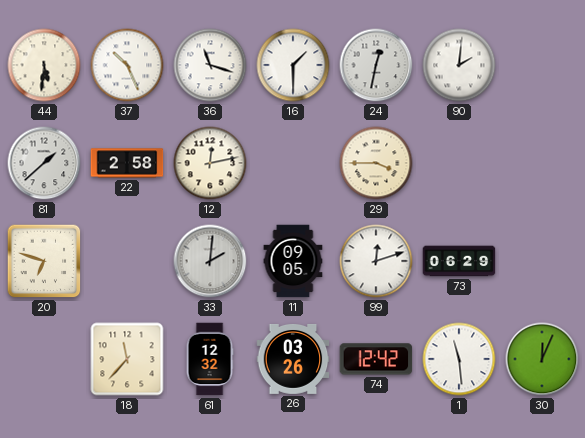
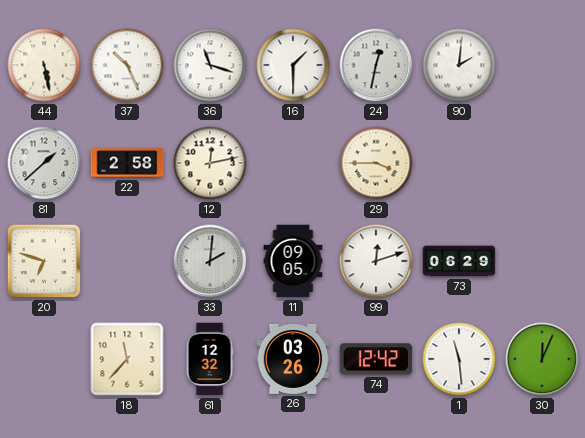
44: 5:31 -> 5:28 (44, 65)
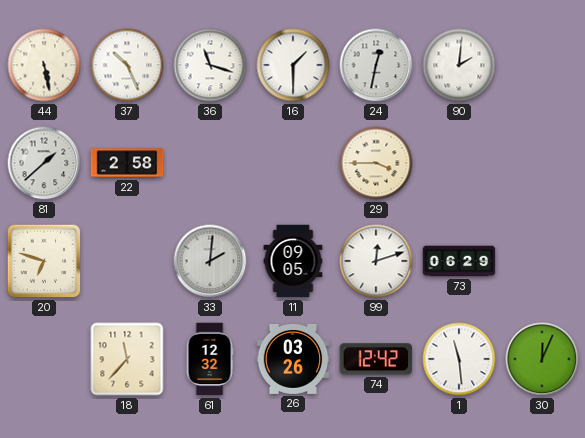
12: 12:13 -> none (210, 163)
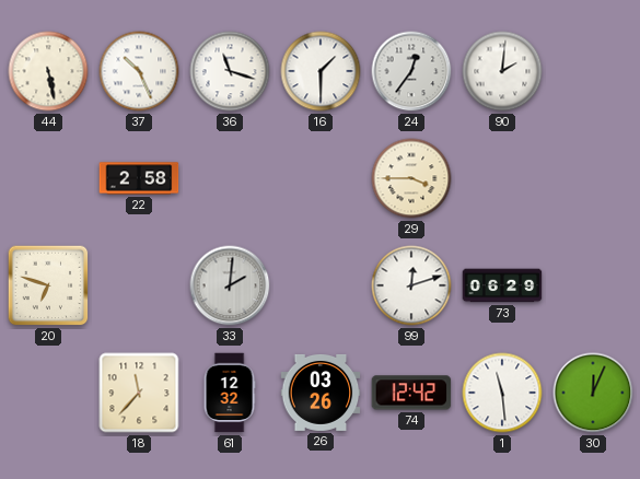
24: 12:32 -> 12:36 (411, 71)
81: 1:38 -> none (44, 163)
11: 09:05 -> none (293, 261)
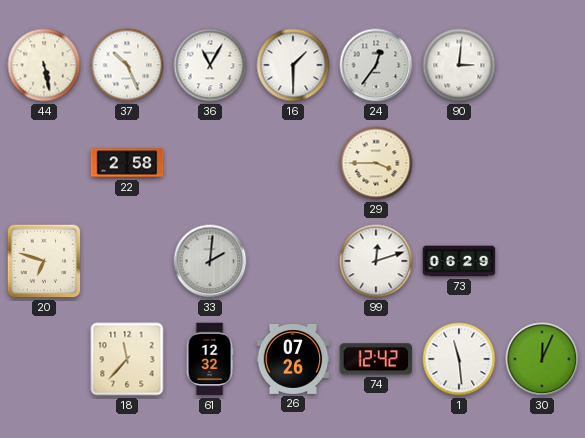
36: 11:18 -> 11:05 (210, 65)
90: 2:01 -> 3:01 (459, 65)
26: 03:26 -> 07:26 (293, 359)
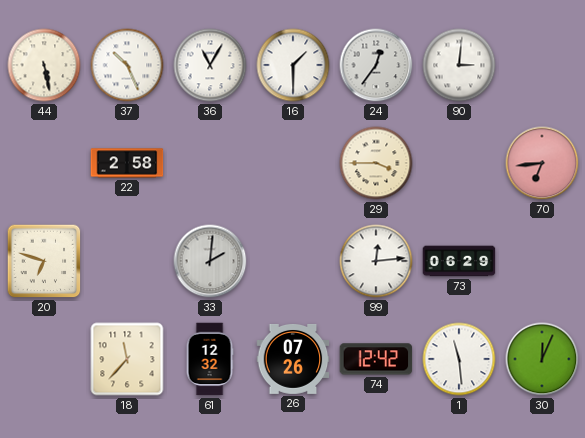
70: none -> 6:44 (542, 163)
99: 12:12 -> 12:14 (376, 261)
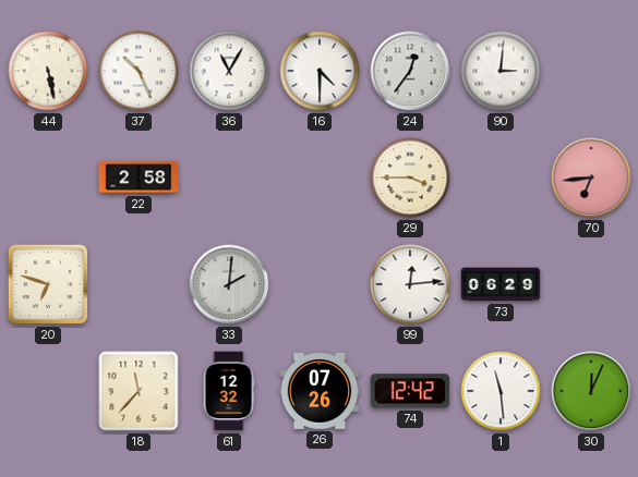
16: 1:30 -> 4:30 (320, 71)
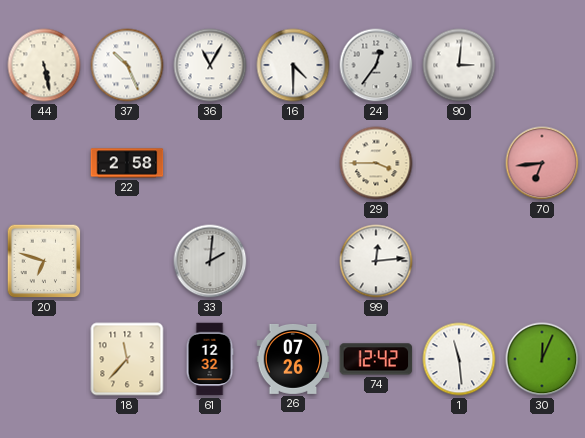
73: 06:29 -> none (501, 284)
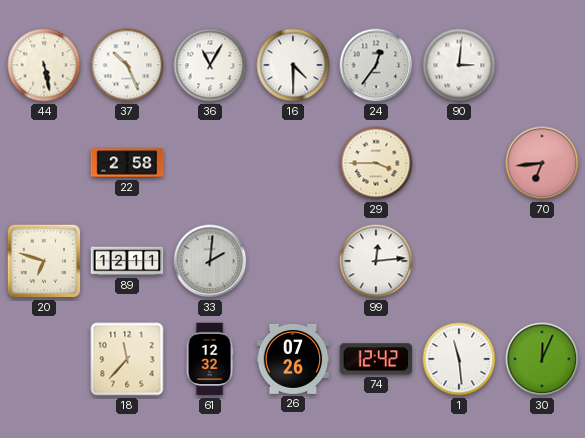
89: none -> 12:11 (127, 261)
